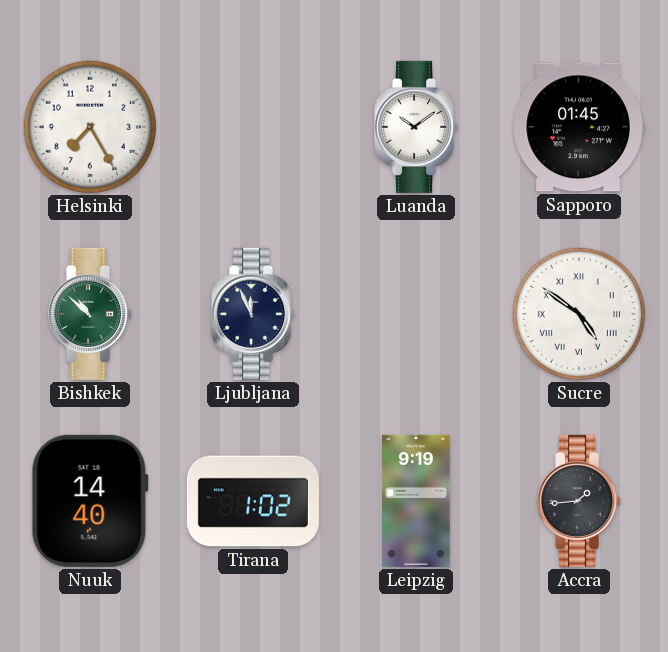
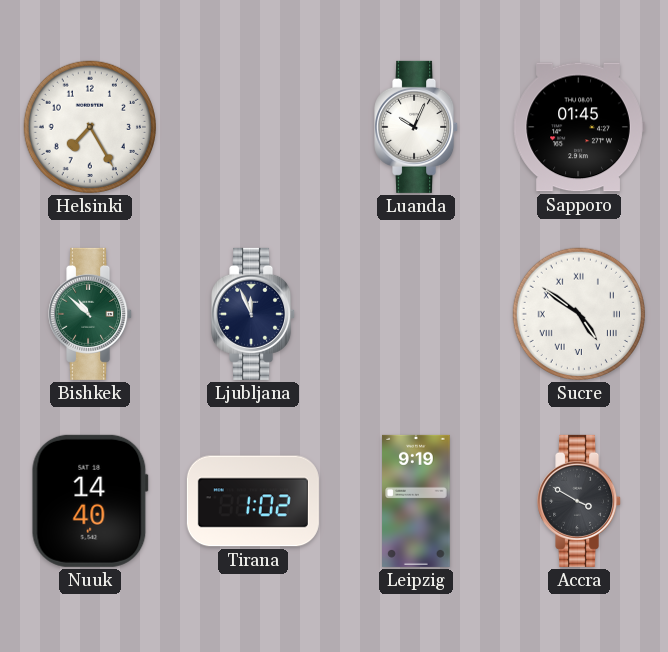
Luanda: 10:09 -> 10:04 (417, 127)
Accra: 1:44 -> 3:50 (580, 501)
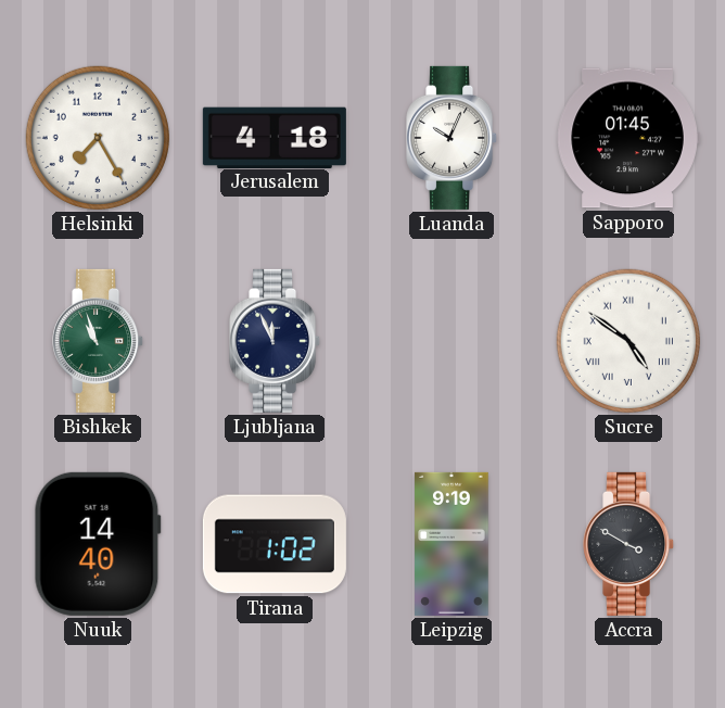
Jerusalem: none -> 4:18 (275, 137)
Bishkek: 10:52 -> 10:57 (99, 341)
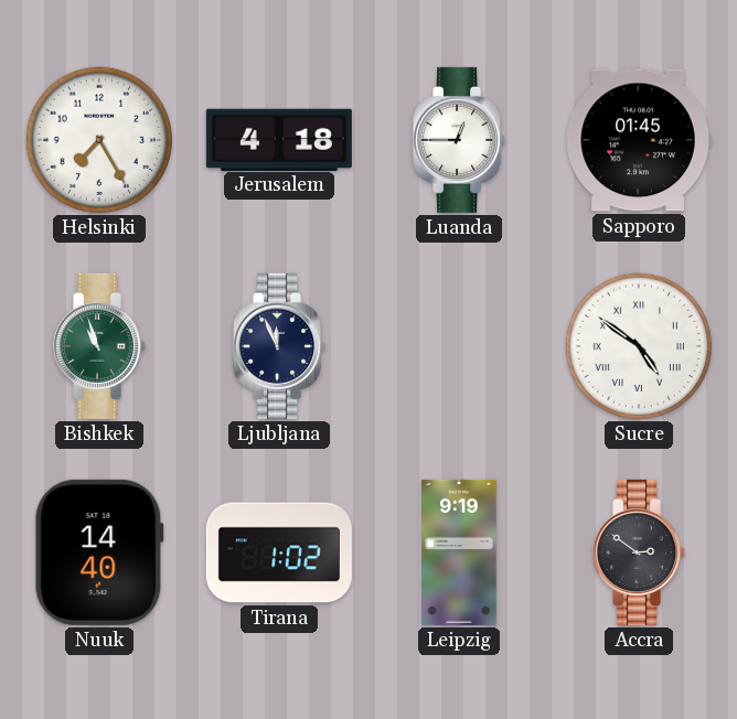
Luanda: 10:04 -> 12:45 (460, 140)
Accra: 3:50 -> 2:51 (640, 552)
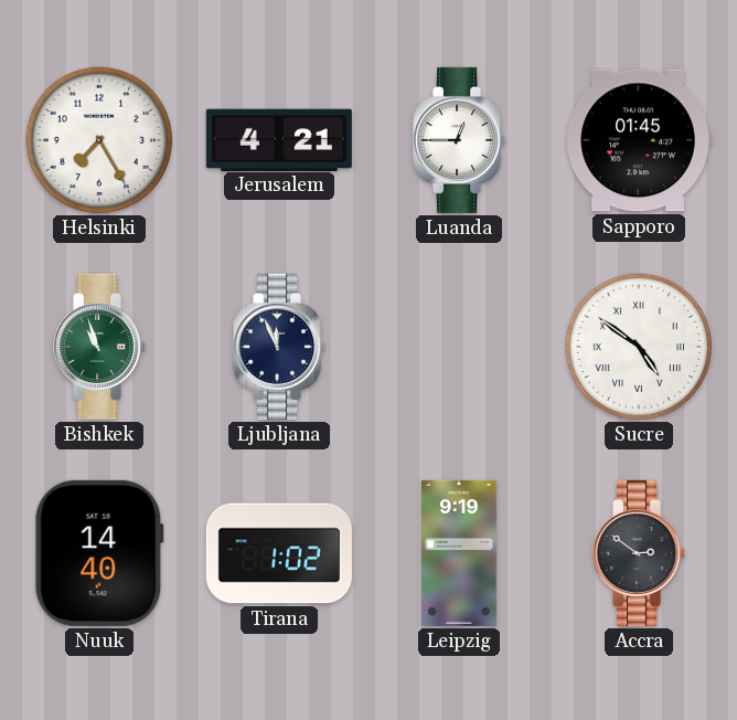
Jerusalem: 4:18 -> 4:21 (279, 139)
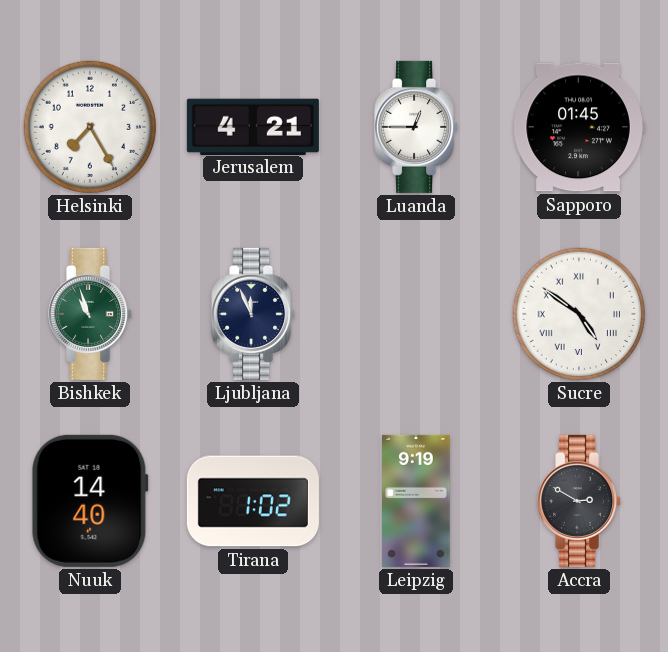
Accra: 2:51 -> 2:50 (580, 501)
